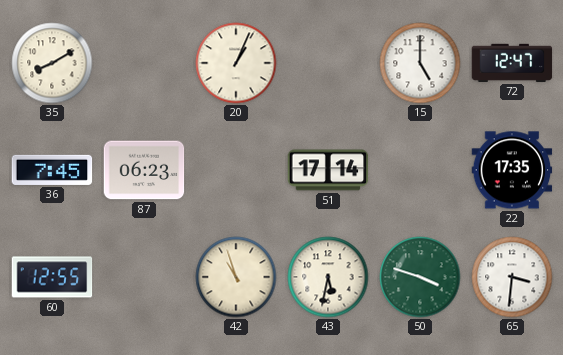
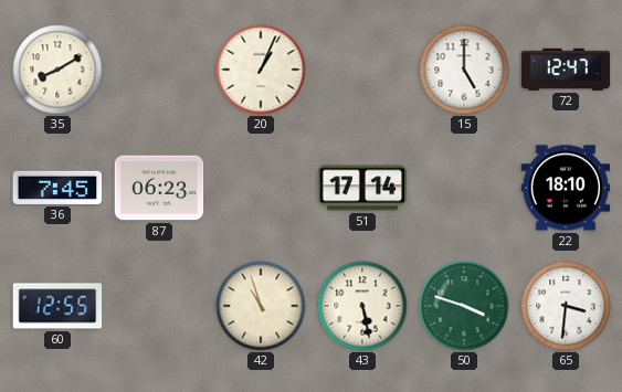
22: 17:35 -> 18:10 (566, 188)
43: 5:32 -> 5:28 (362, 306)
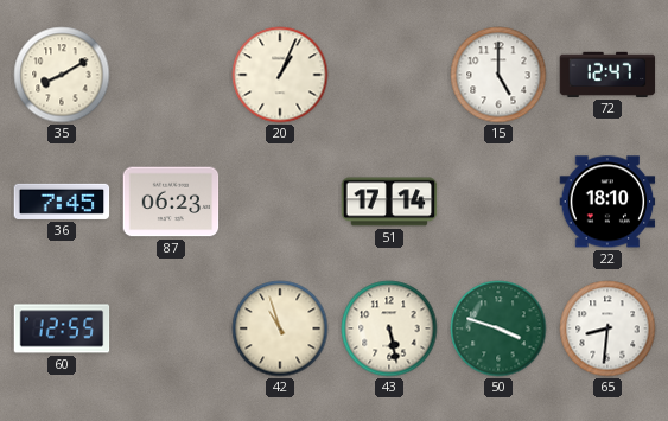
65: 3:31 -> 8:31 (607, 328)
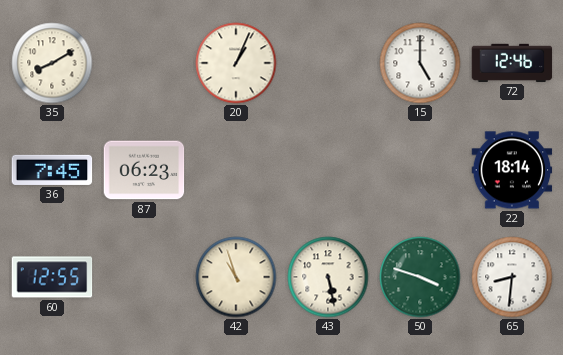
72: 12:47 -> 12:46 (512, 63)
51: 17:14 -> none (389, 202)
22: 18:10 -> 18:14 (512, 170)
